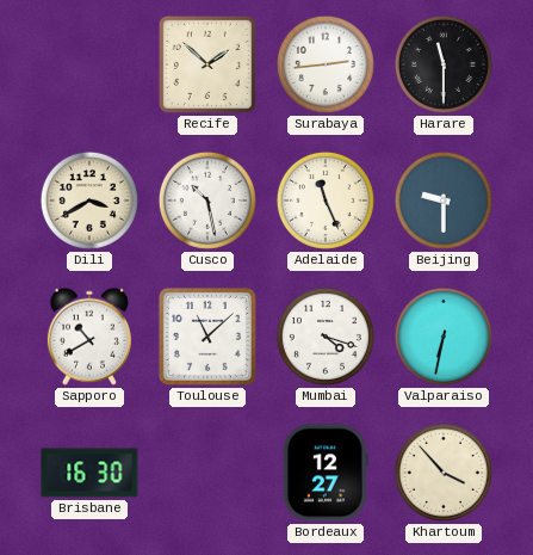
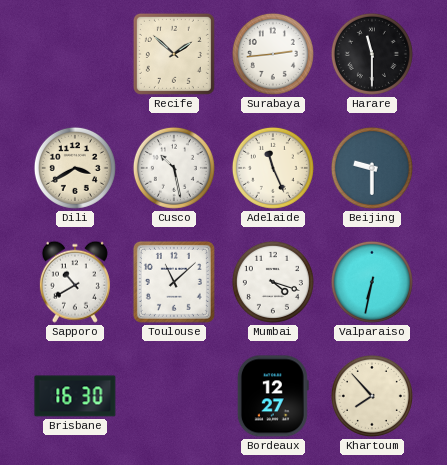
Khartoum: 3:53 -> 7:53 (372, 396)
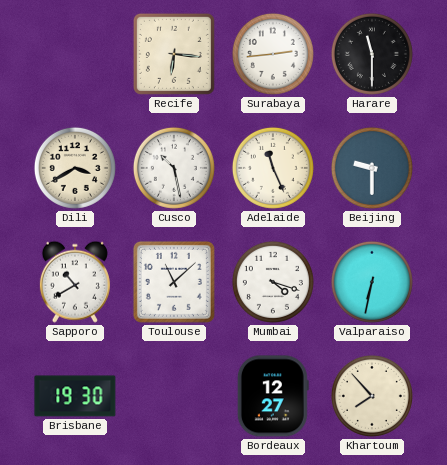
Recife: 1:52 -> 6:16 (174, 54)
Brisbane: 16:30 -> 19:30 (75, 396)
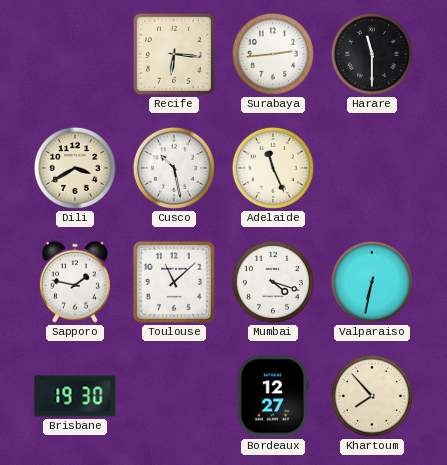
Beijing: 9:30 -> none (372, 168)
Sapporo: 10:40 -> 1:47 (75, 282)
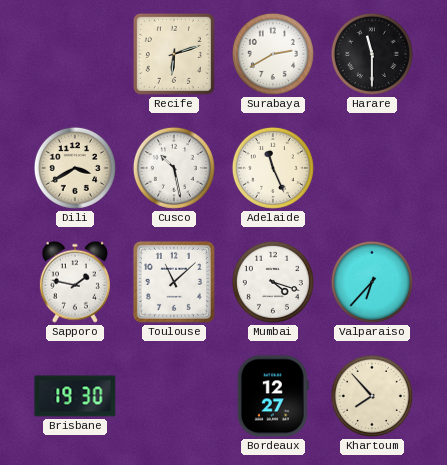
Recife: 6:16 -> 6:12 (174, 54)
Surabaya: 2:44 -> 2:40 (273, 54)
Valparaiso: 6:32 -> 6:37 (372, 282)
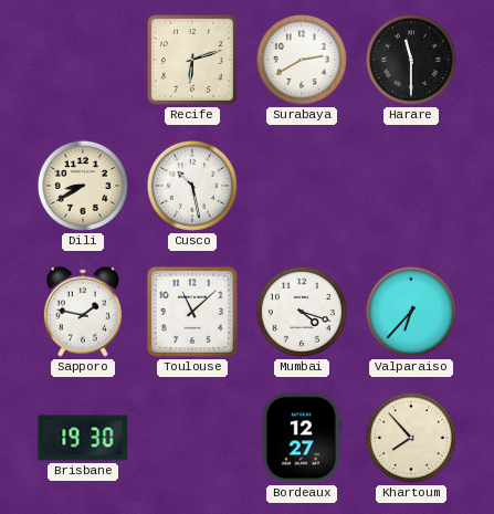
Dili: 3:40 -> 8:40 (83, 186)
Adelaide: 11:26 -> none (273, 168)
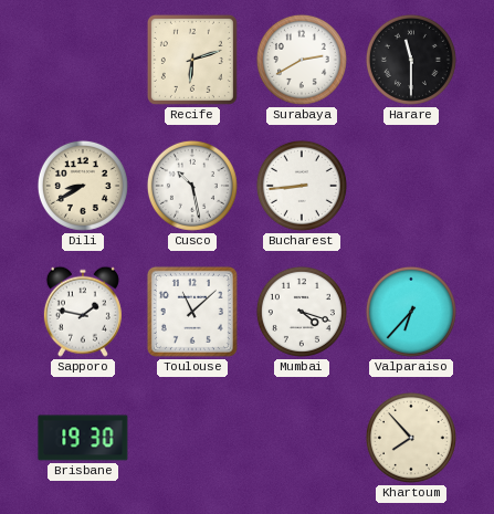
Bucharest: none -> 8:44 (302, 186)
Bordeaux: 12:27 -> none (302, 438)
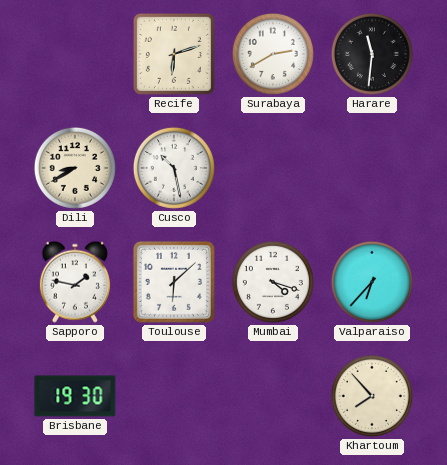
Harare: 11:30 -> 11:31 (372, 54)
Bucharest: 8:44 -> none (302, 186)
Toulouse: 11:08 -> 6:08 (174, 282)
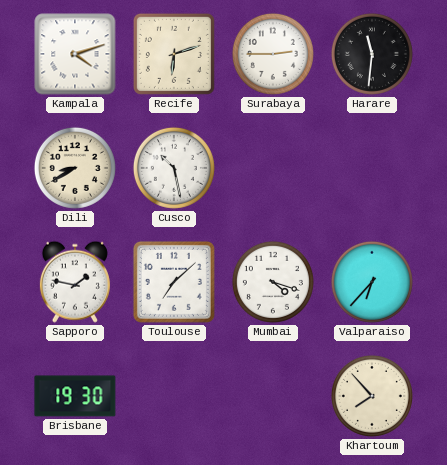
Kampala: none -> 4:12 (75, 54)
Surabaya: 2:40 -> 2:45 (273, 54)
Toulouse: 6:08 -> 7:08 (174, 282)
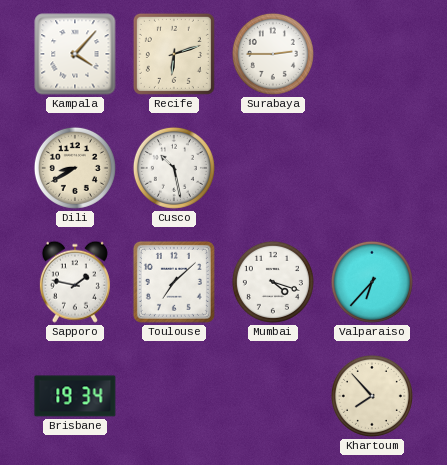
Kampala: 4:12 -> 4:07 (75, 54)
Harare: 11:31 -> none (372, 54)
Brisbane: 19:30 -> 19:34 (75, 396)
